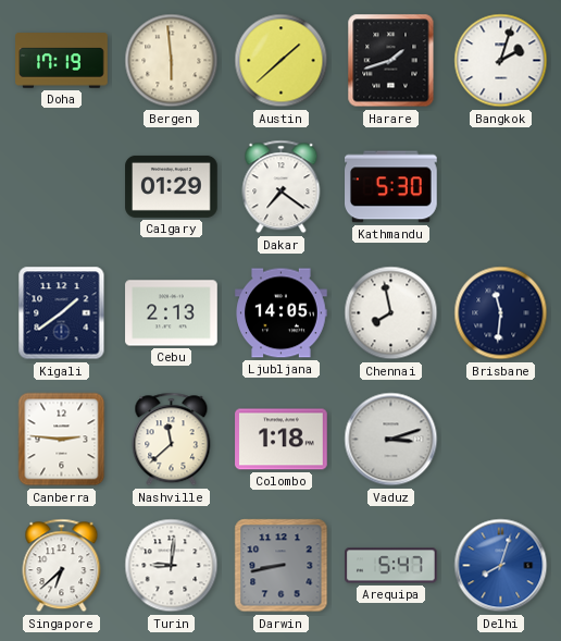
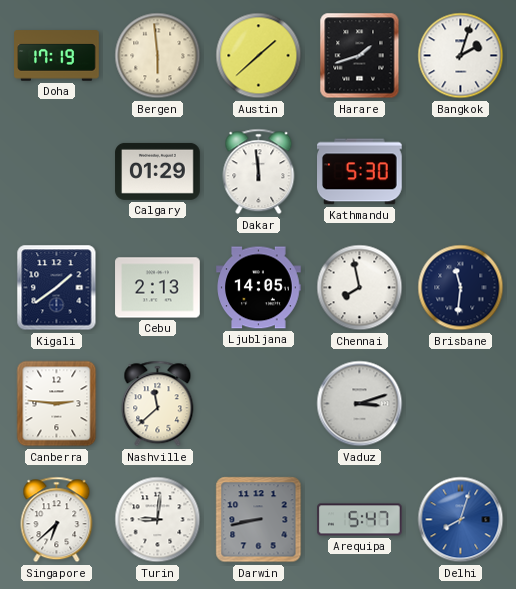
Dakar: 7:21 -> 11:59 (259, 172)
Colombo: 1:18 -> none (282, 440)
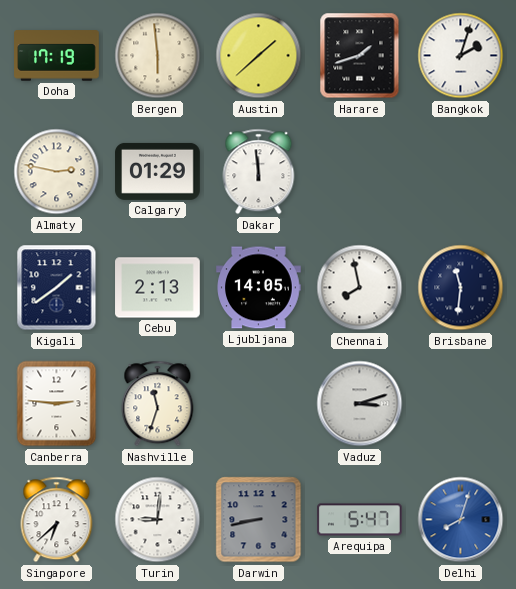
Almaty: none -> 2:47 (57, 172)
Kathmandu: 5:30 -> none (360, 172)
Nashville: 11:38 -> 11:33 (158, 404)
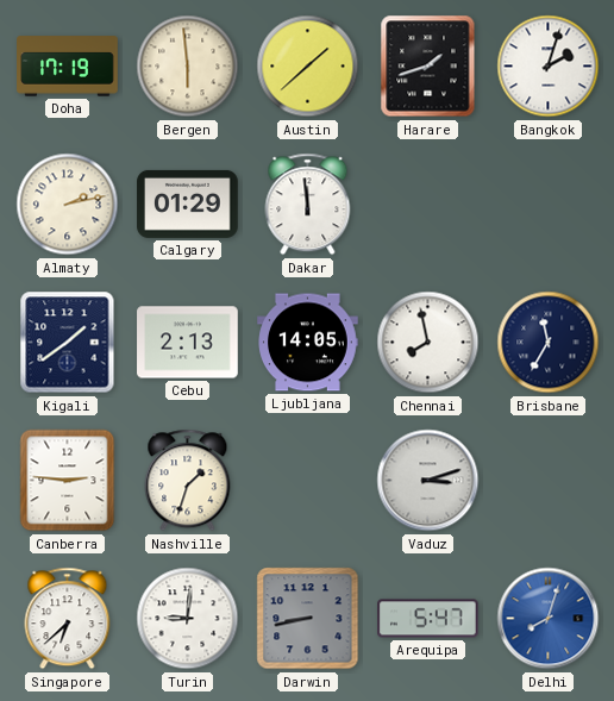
Almaty: 2:47 -> 2:13 (68, 205)
Brisbane: 11:31 -> 11:35 (549, 343)
Nashville: 11:33 -> 1:33 (188, 481)
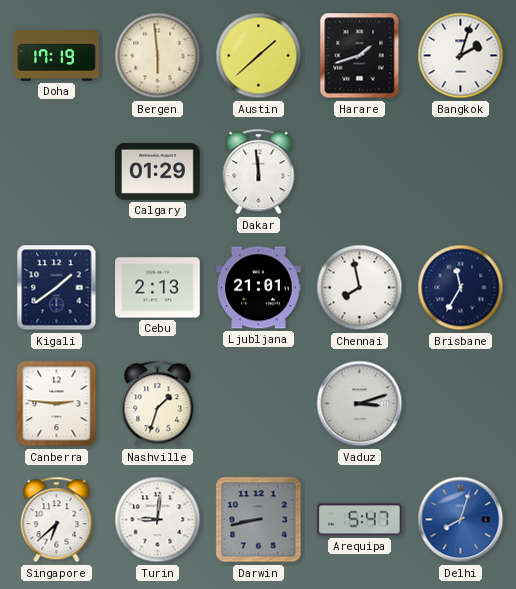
Almaty: 2:13 -> none (68, 205)
Ljubljana: 14:05 -> 21:01 (259, 288)
